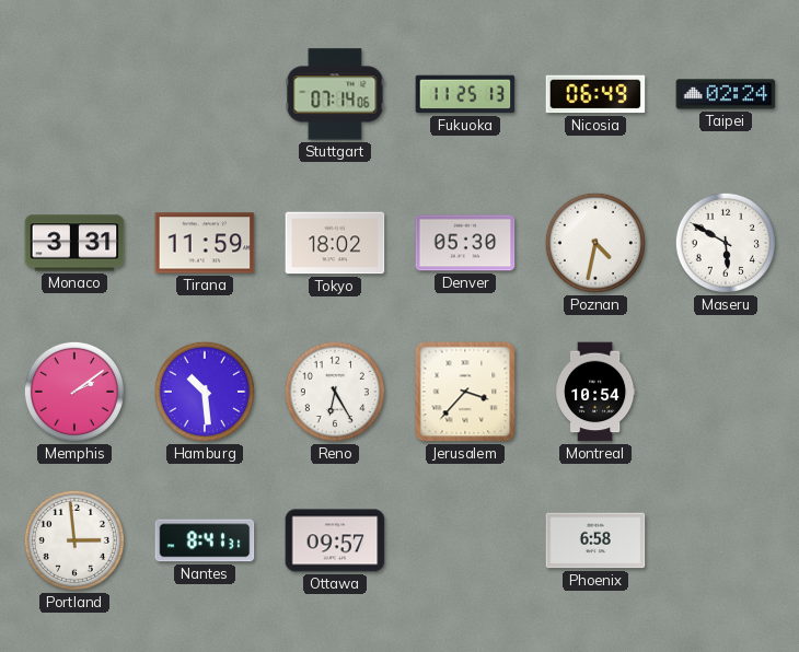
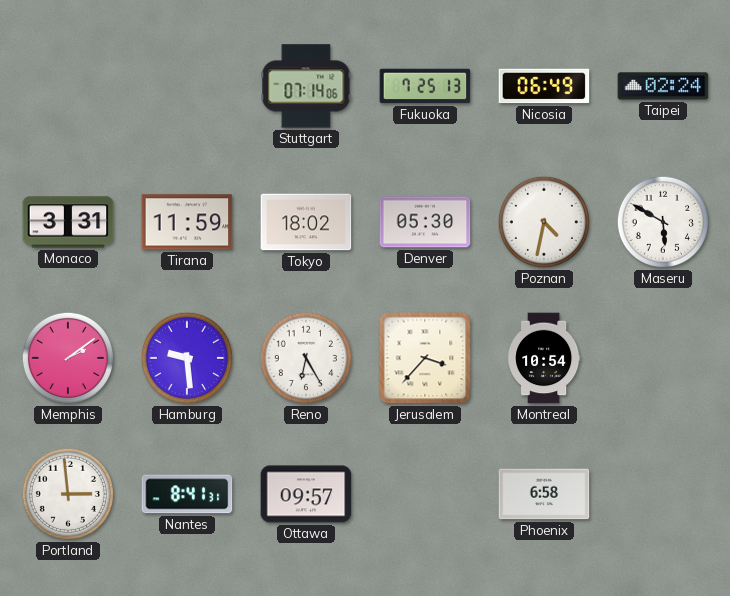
Fukuoka: 11:25 -> 7:25 (425, 86)
Hamburg: 10:29 -> 9:29 (187, 358)
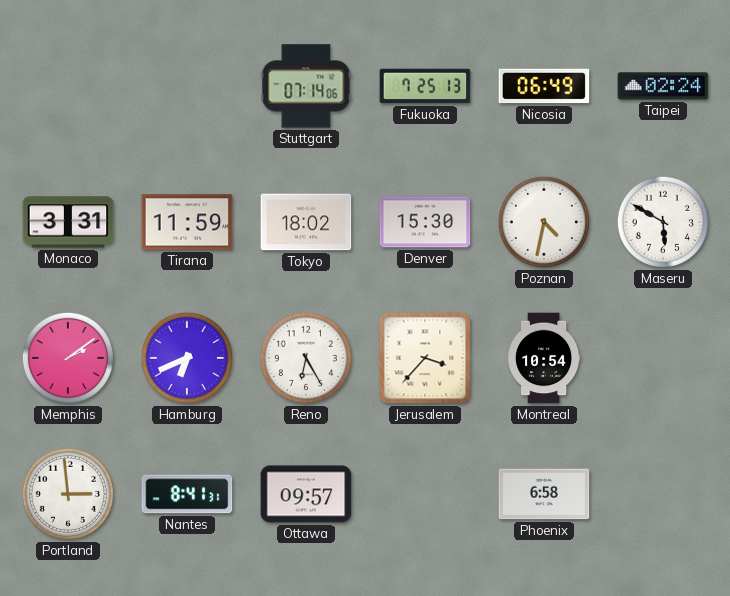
Denver: 05:30 -> 15:30 (425, 222)
Hamburg: 9:29 -> 6:41 (187, 358)
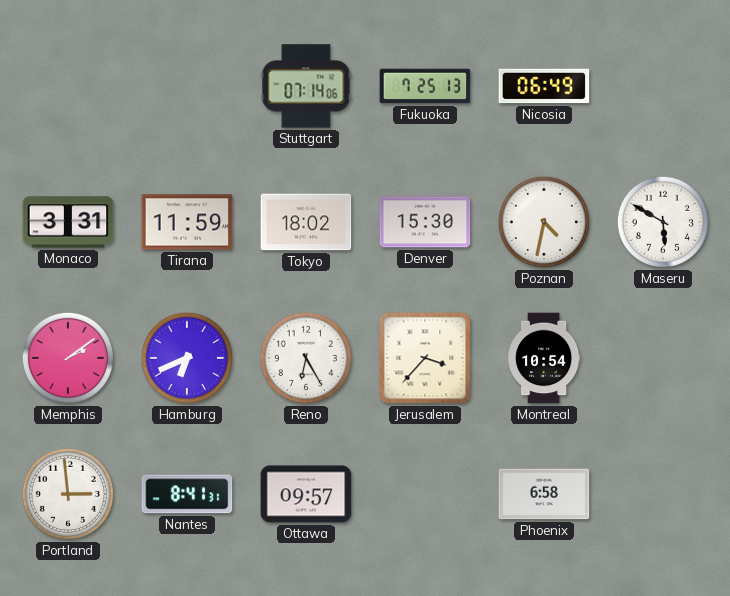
Taipei: 02:24 -> none (663, 86)
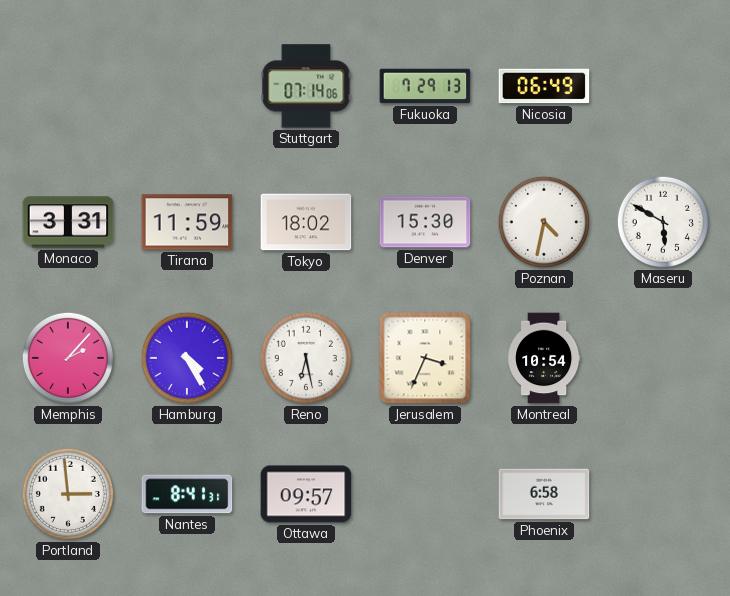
Fukuoka: 7:25 -> 7:29 (425, 86)
Memphis: 2:09 -> 2:07 (68, 358)
Hamburg: 6:41 -> 4:25 (187, 358)
Reno: 6:25 -> 6:28 (306, 358)
Jerusalem: 3:37 -> 3:34 (425, 358)
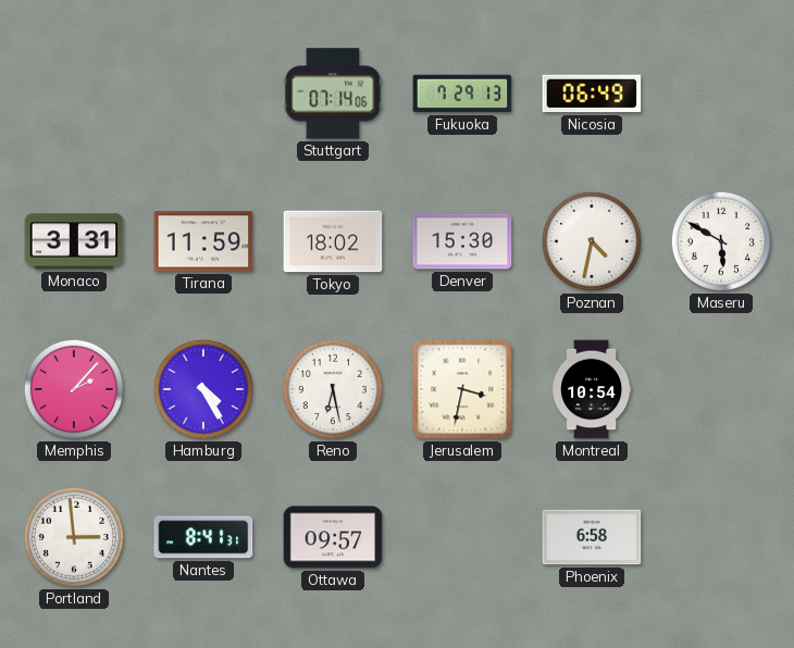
Jerusalem: 3:34 -> 3:32 (462, 389)
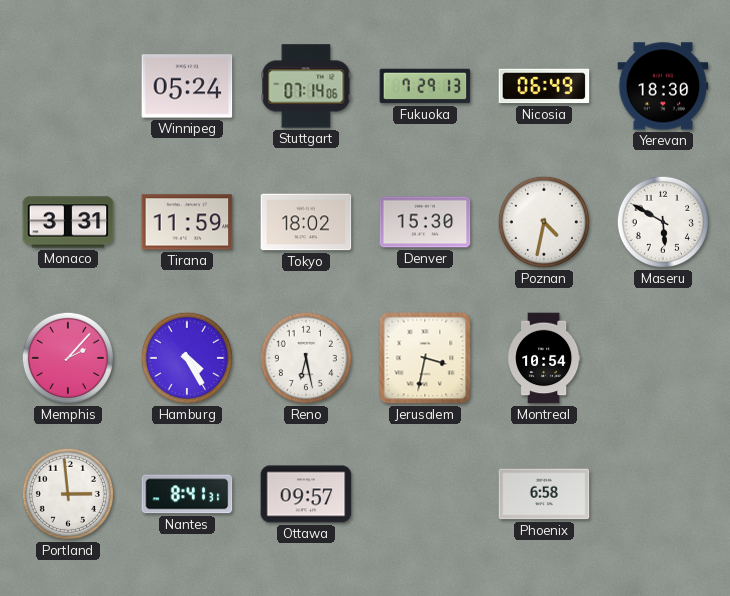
Winnipeg: none -> 05:24 (187, 86)
Yerevan: none -> 18:30 (663, 86)
